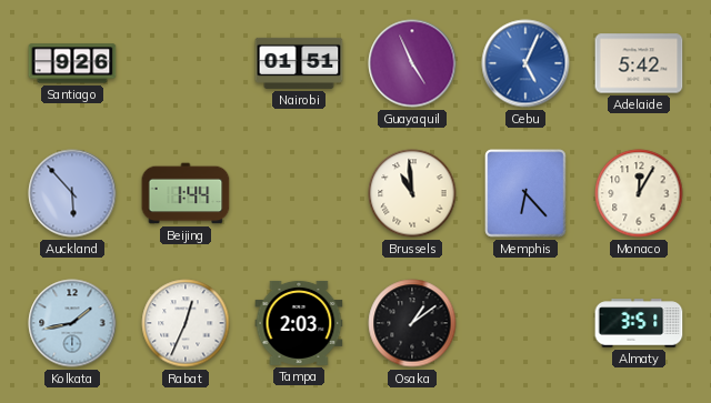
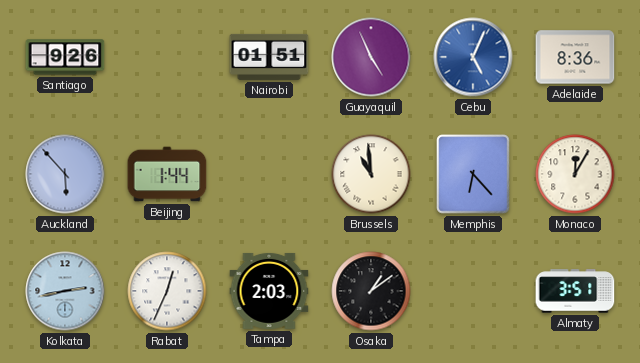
Adelaide: 5:42 -> 8:36 (575, 57)
Kolkata: 1:43 -> 2:43 (65, 291)
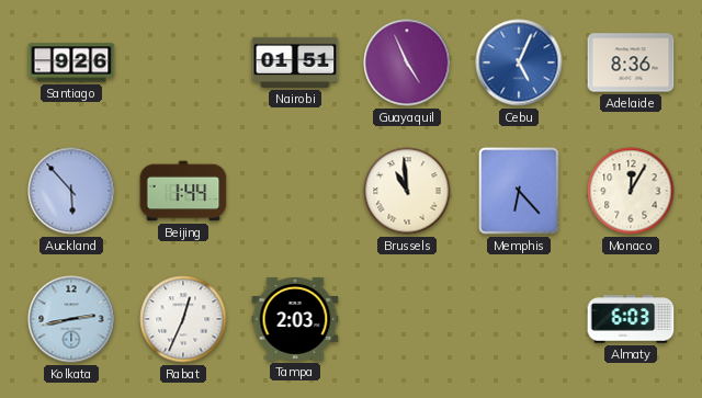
Osaka: 1:09 -> none (371, 291)
Almaty: 3:51 -> 6:03 (631, 319)
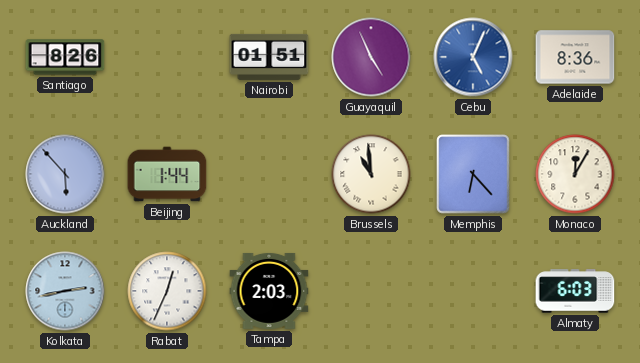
Santiago: 9:26 -> 8:26 (65, 57)
